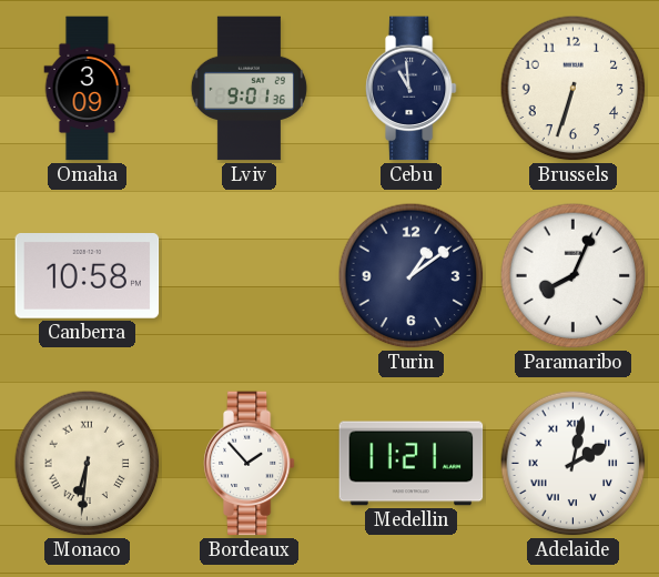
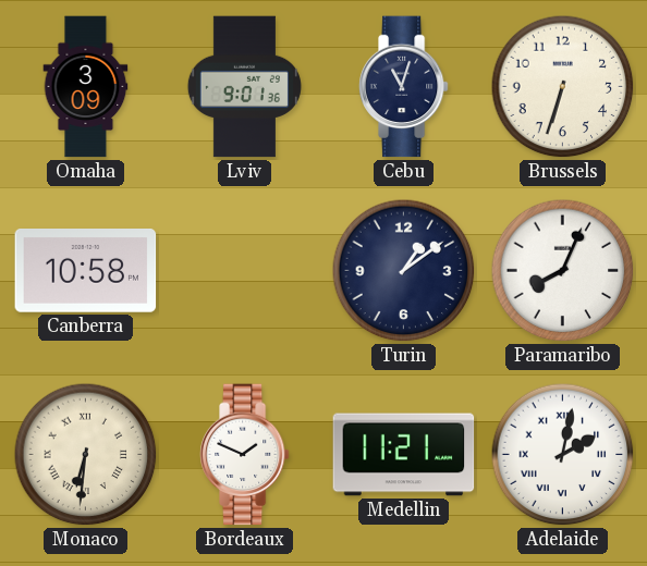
Cebu: 10:59 -> 11:03 (403, 87)
Bordeaux: 1:53 -> 1:49 (244, 455)
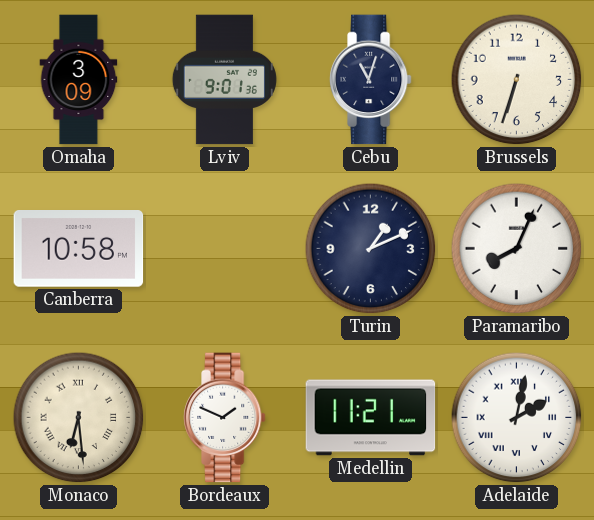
Turin: 1:09 -> 1:11 (371, 249)
Monaco: 6:31 -> 6:29 (79, 418)
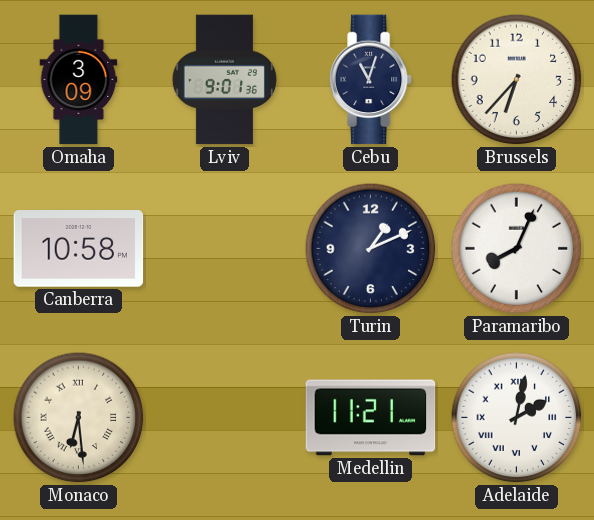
Brussels: 6:33 -> 6:37 (517, 80)
Bordeaux: 1:49 -> none (224, 418)
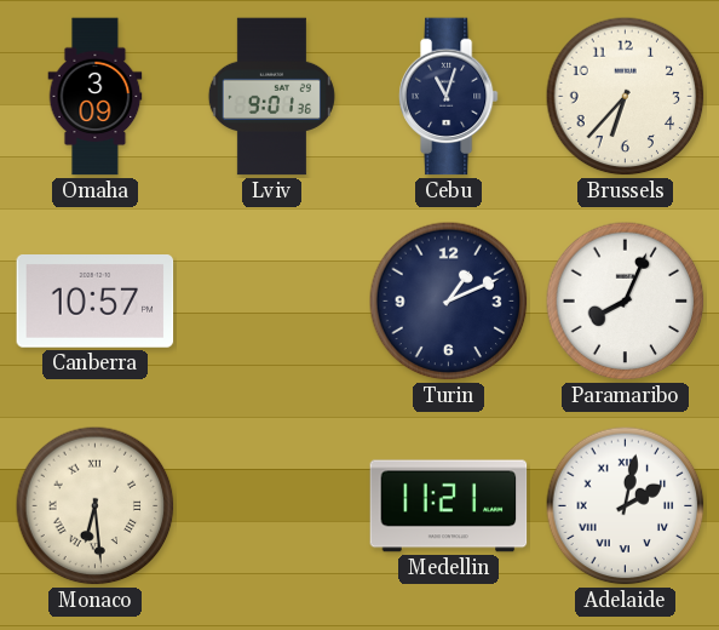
Canberra: 10:58 -> 10:57 (96, 302)
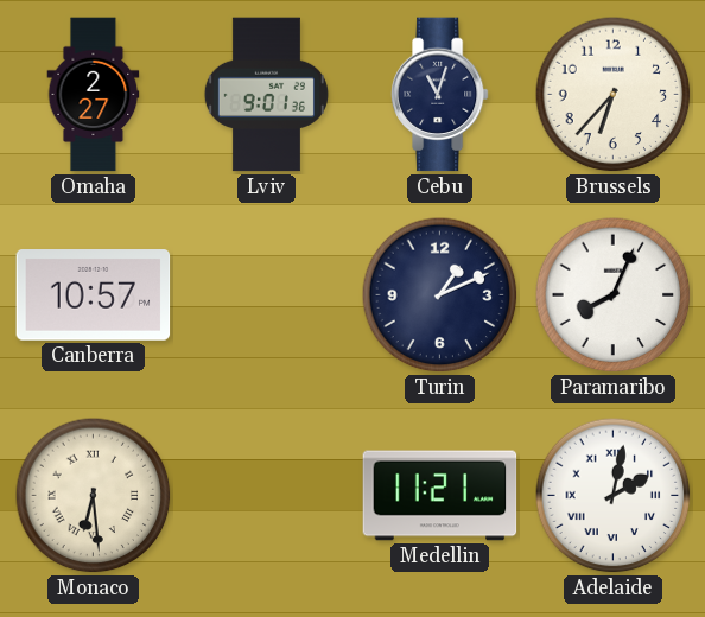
Omaha: 3:09 -> 2:27 (94, 95)
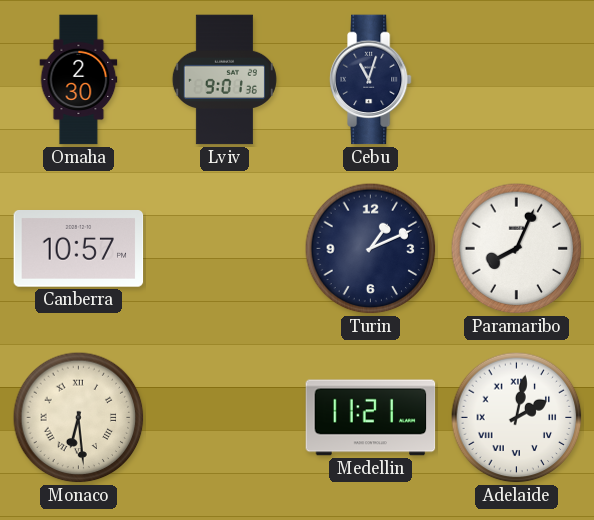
Omaha: 2:27 -> 2:30 (79, 80)
Brussels: 6:37 -> none (614, 95)
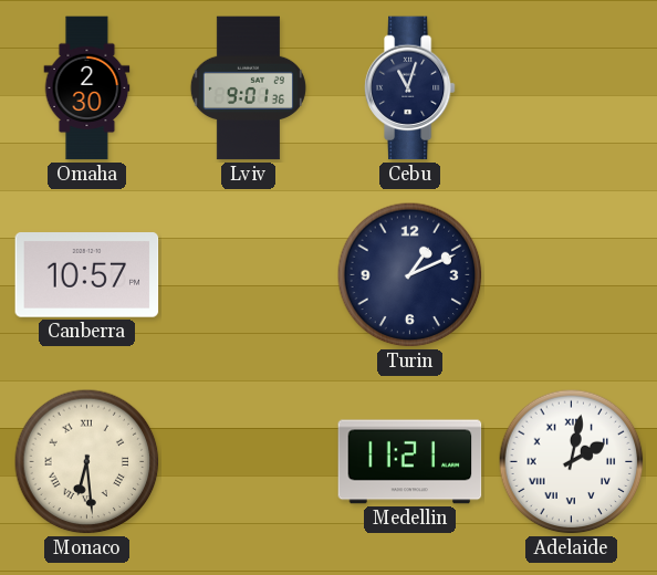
Paramaribo: 8:04 -> none (517, 249)
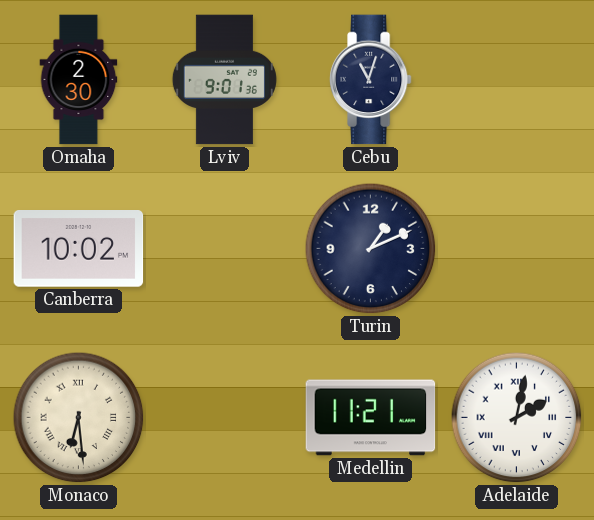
Canberra: 10:57 -> 10:02 (79, 249)
